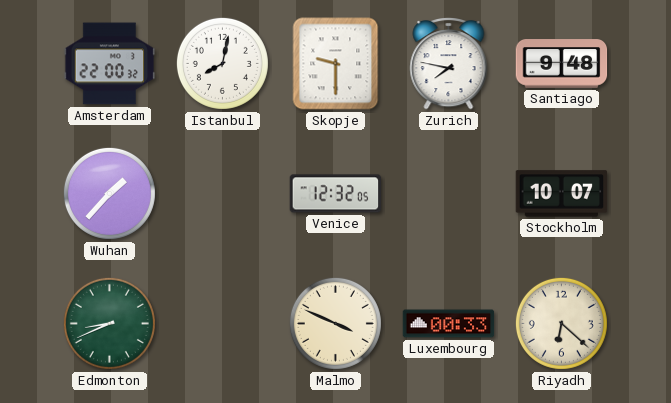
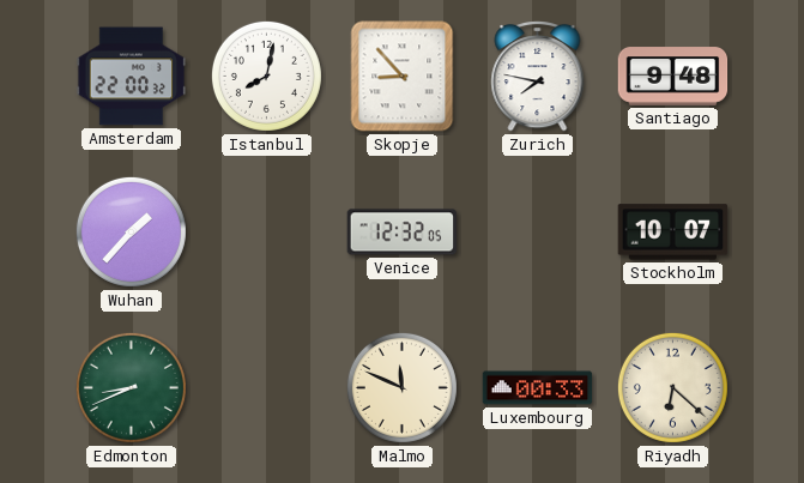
Skopje: 9:30 -> 8:53 (403, 77)
Malmo: 3:49 -> 11:49 (401, 387)
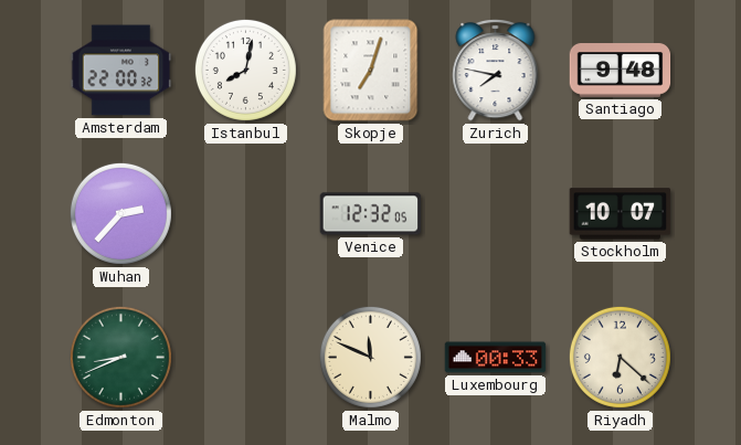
Skopje: 8:53 -> 7:03 (371, 71)
Wuhan: 1:37 -> 2:37 (120, 213)
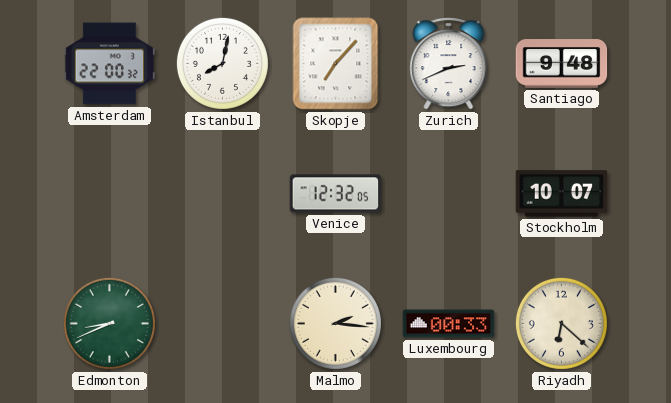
Skopje: 7:03 -> 7:07 (336, 64)
Zurich: 7:47 -> 2:41 (449, 64)
Wuhan: 2:37 -> none (120, 213)
Malmo: 11:49 -> 2:16 (335, 323)
